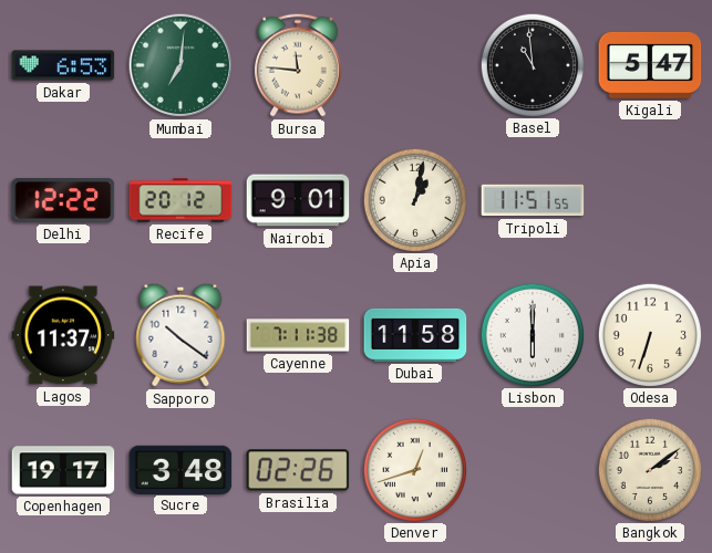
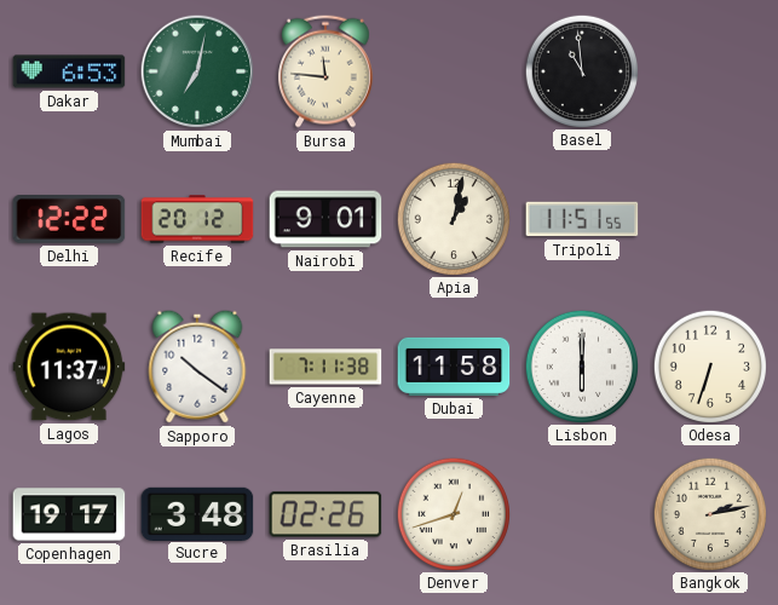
Mumbai: 7:01 -> 7:02 (197, 71)
Kigali: 5:47 -> none (650, 65)
Bangkok: 2:09 -> 2:13 (709, 513)
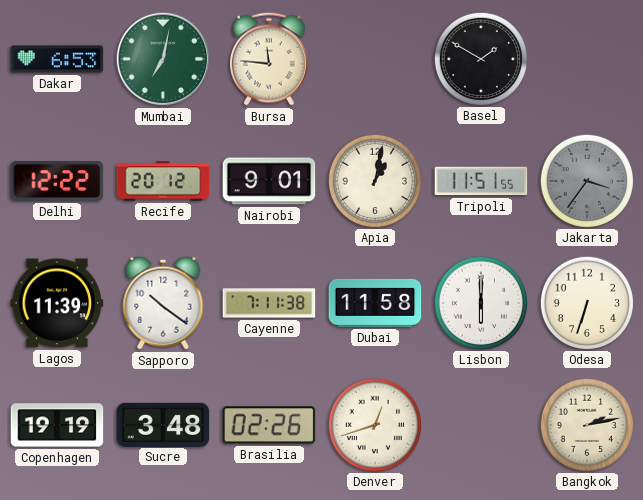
Basel: 10:59 -> 1:50 (480, 58)
Jakarta: none -> 3:36 (586, 180)
Lagos: 11:37 -> 11:39 (57, 303)
Copenhagen: 19:17 -> 19:19 (57, 425)
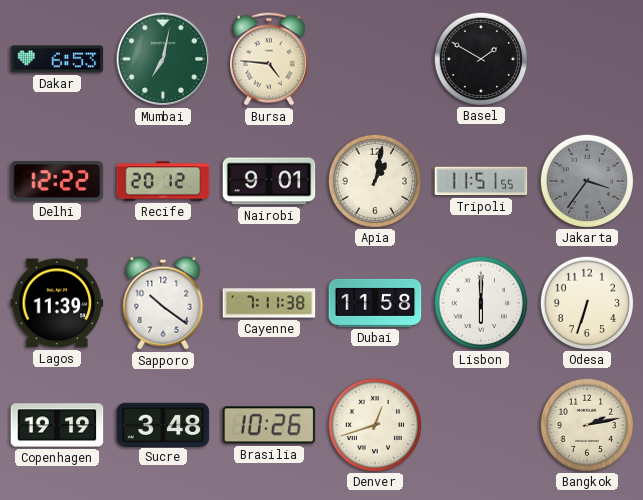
Bursa: 11:46 -> 4:46 (269, 59)
Brasilia: 02:26 -> 10:26 (269, 425)
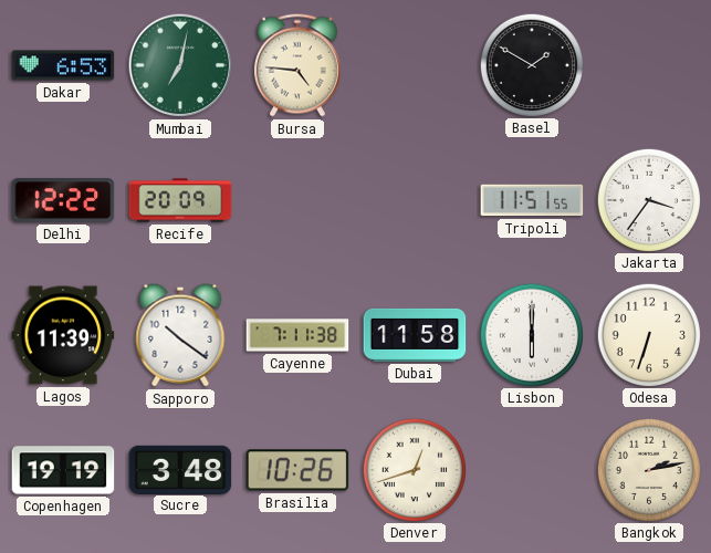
Recife: 20:12 -> 20:09 (180, 200)
Nairobi: 9:01 -> none (269, 181)
Apia: 1:02 -> none (374, 180)
Jakarta dial: grey -> white (648, 199)
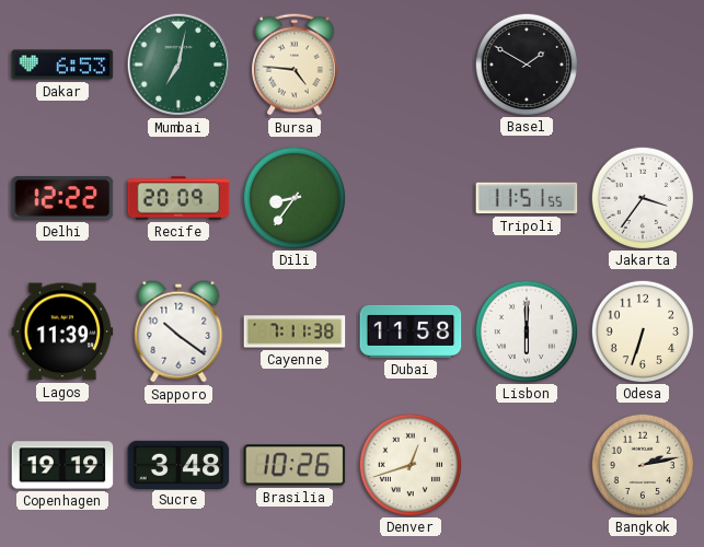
Dili: none -> 8:36 (293, 197)
